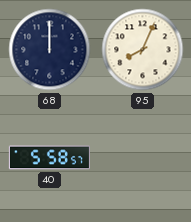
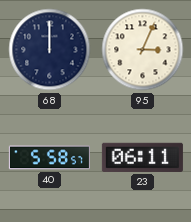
95: 8:04 -> 3:04 (143, 50)
23: none -> 06:11 (142, 157)
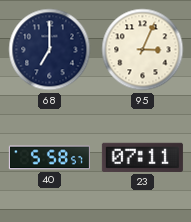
68: 12:00 -> 7:00 (50, 50)
23: 06:11 -> 07:11 (142, 157)
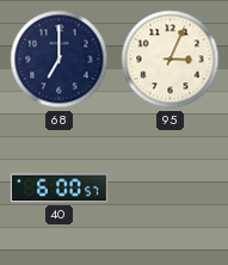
40: 5:58 -> 6:00 (58, 189)
23: 07:11 -> none (142, 157)
